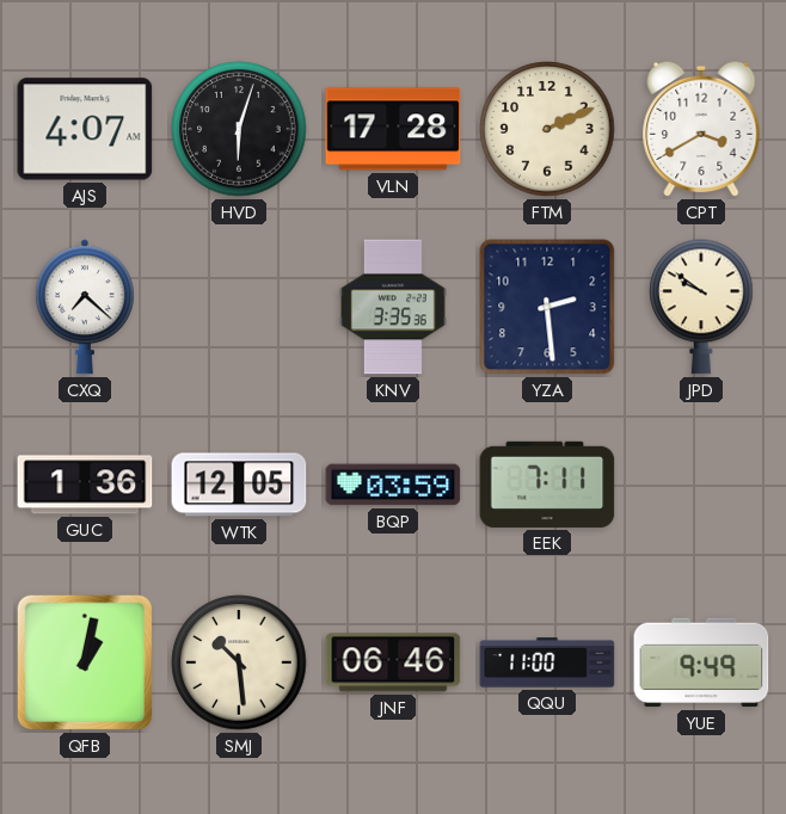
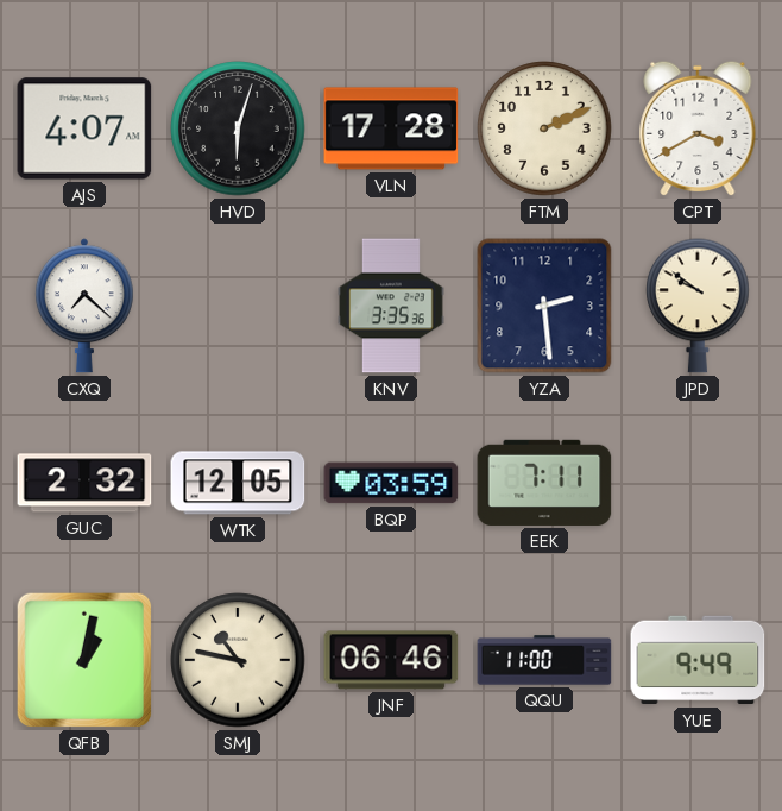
GUC: 1:36 -> 2:32 (84, 483)
SMJ: 10:29 -> 10:47 (238, 660)
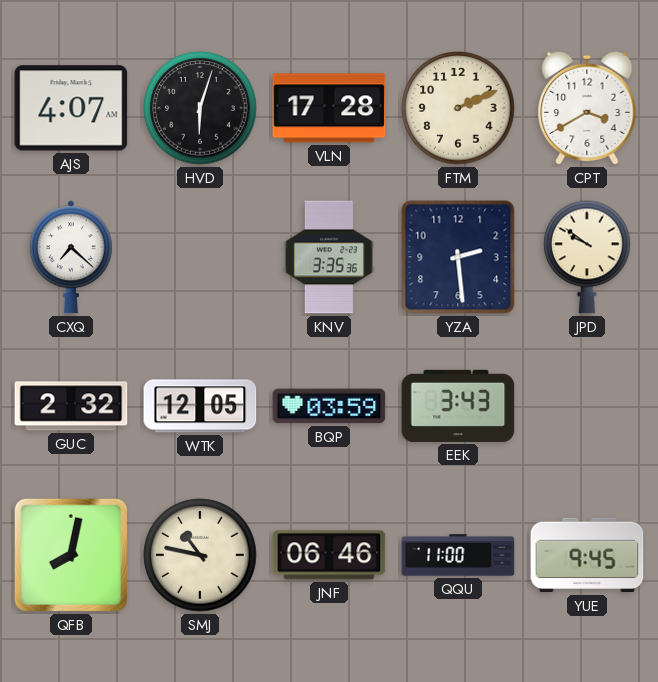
EEK: 7:11 -> 3:43 (458, 406)
QFB: 1:02 -> 8:02 (71, 555)
YUE: 9:49 -> 9:45 (587, 555)
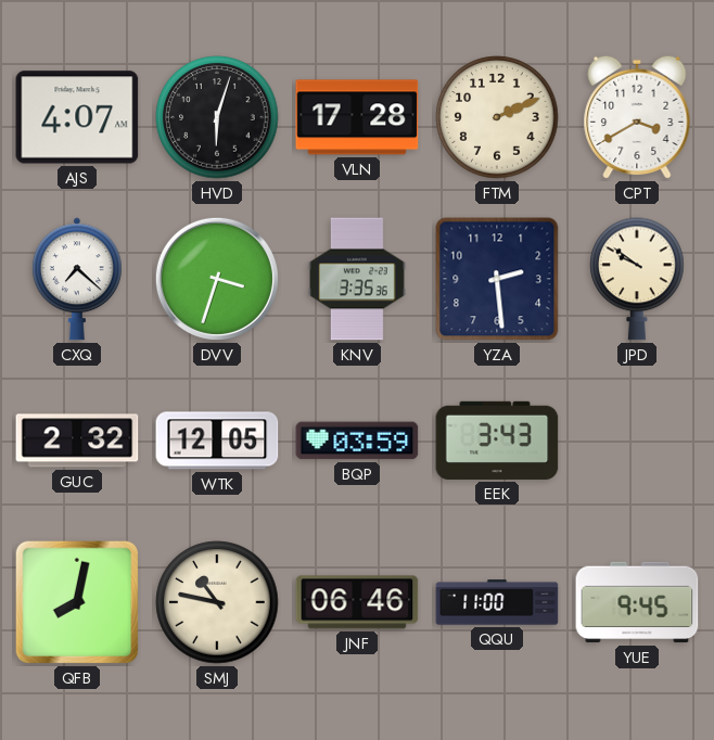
DVV: none -> 3:33 (217, 279)
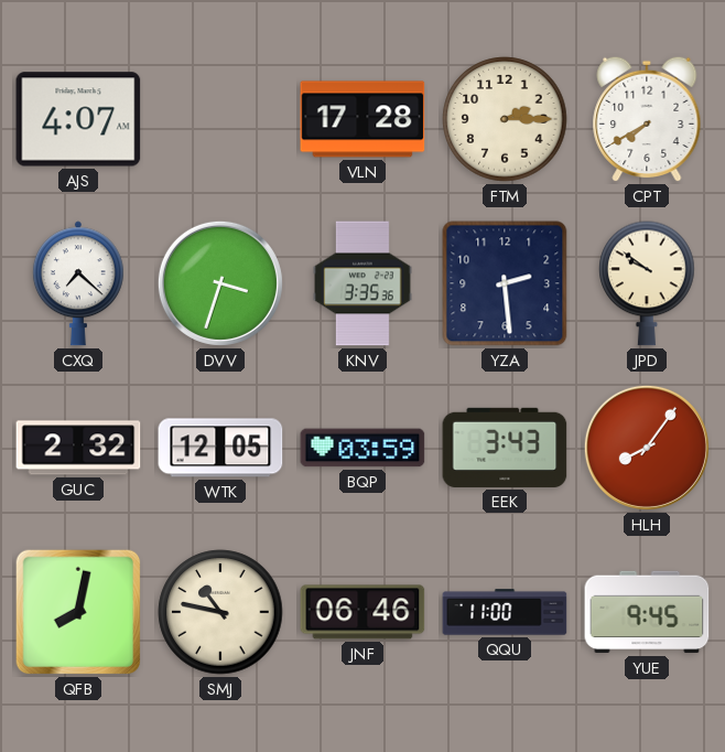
HVD: 6:03 -> none (217, 117)
FTM: 2:11 -> 2:15 (505, 119)
CPT: 3:40 -> 7:40 (647, 119)
HLH: none -> 8:06 (647, 448)
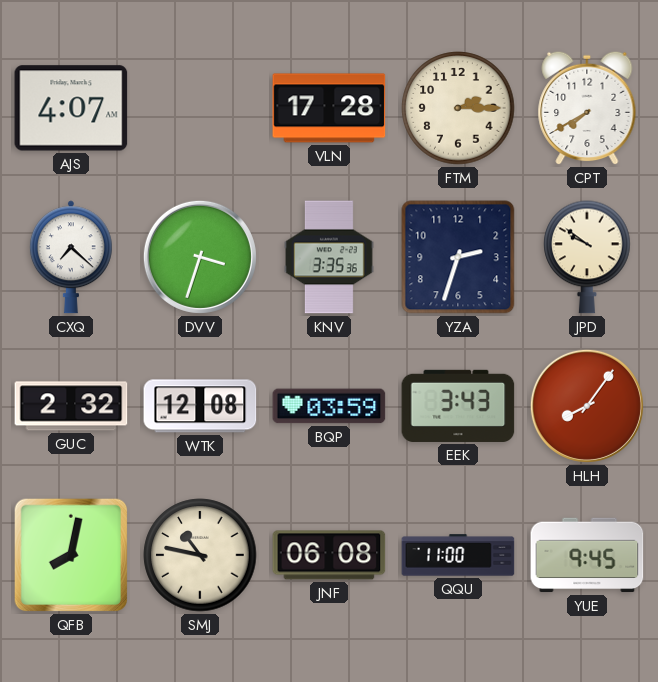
YZA: 2:29 -> 2:33 (458, 257)
WTK: 12:05 -> 12:08 (200, 406)
JNF: 06:46 -> 06:08 (329, 555)
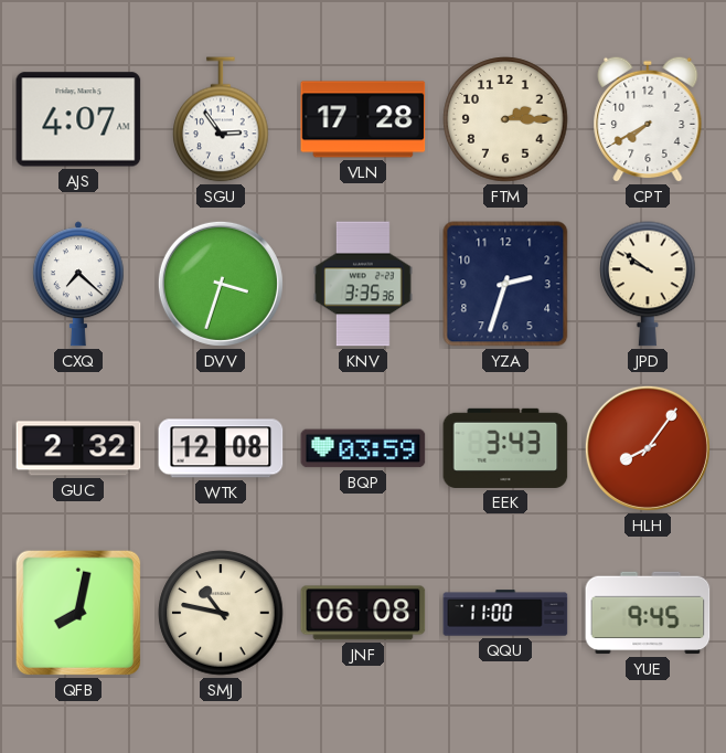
SGU: none -> 2:54 (221, 119)
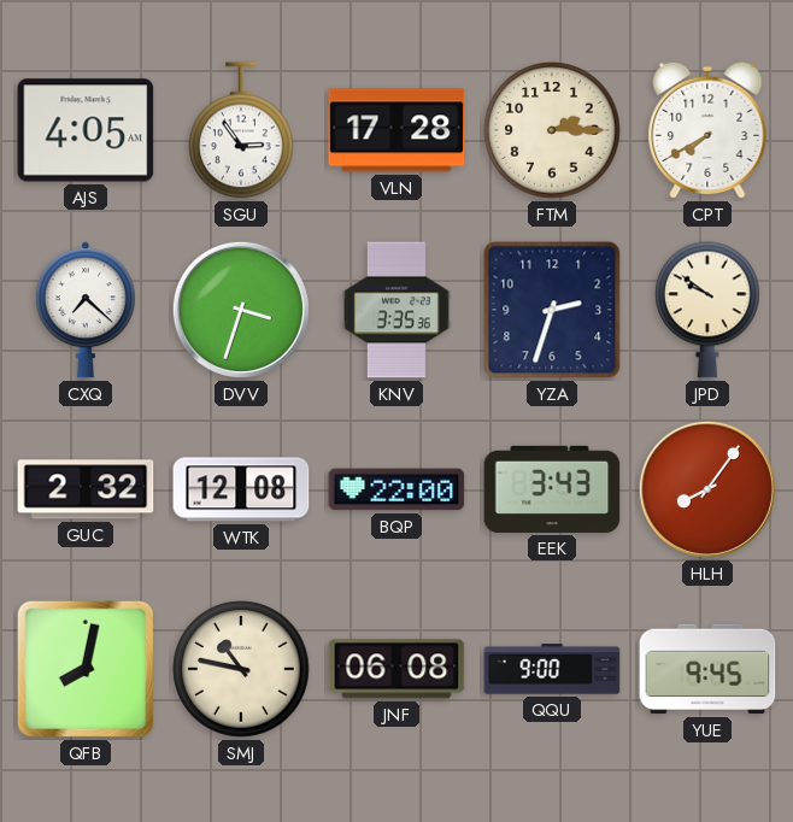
AJS: 4:07 -> 4:05 (86, 130)
BQP: 03:59 -> 22:00 (397, 489)
QQU: 11:00 -> 9:00 (552, 669)
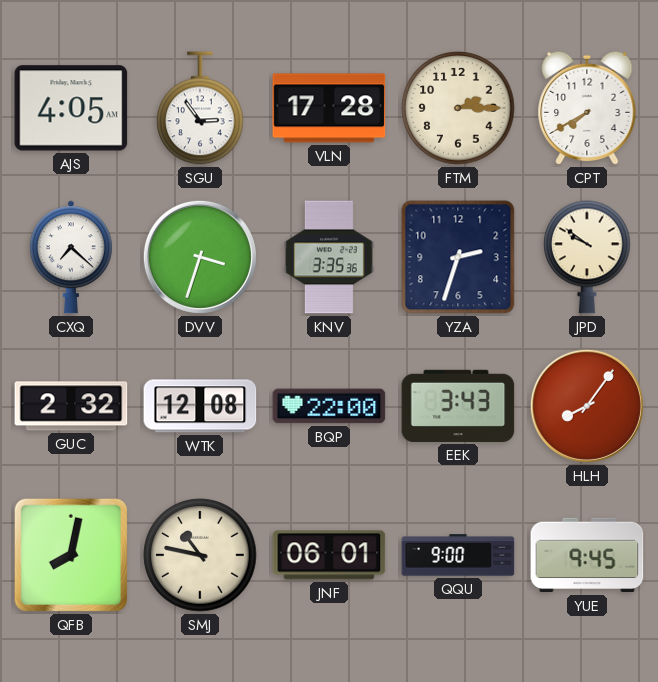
JNF: 06:08 -> 06:01 (329, 555)
